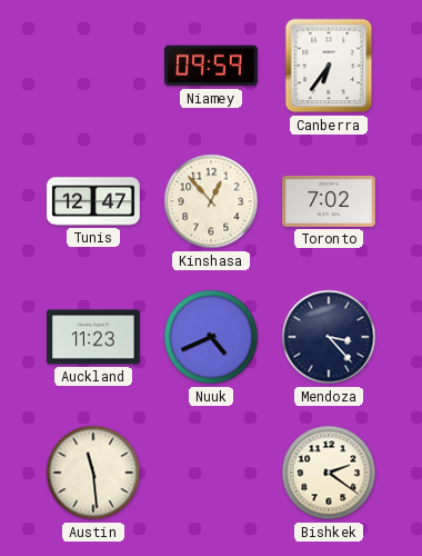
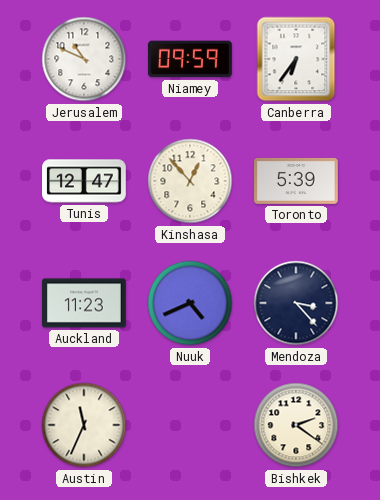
Jerusalem: none -> 10:49 (84, 59)
Toronto: 7:02 -> 5:39 (297, 181)
Austin: 11:29 -> 11:34 (84, 425)
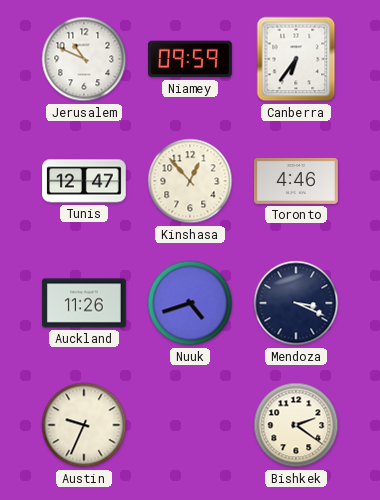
Toronto: 5:39 -> 4:46 (297, 181)
Auckland: 11:23 -> 11:26 (85, 303)
Nuuk: 4:41 -> 4:42 (190, 303)
Mendoza: 3:23 -> 3:19 (296, 303)
Austin: 11:34 -> 9:34 (84, 425)
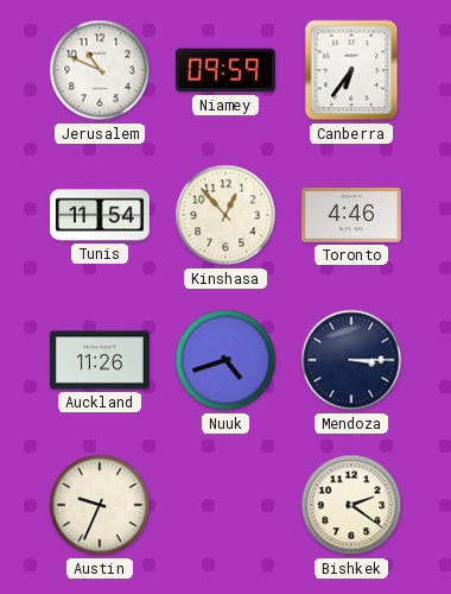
Tunis: 12:47 -> 11:54 (100, 215)
Mendoza: 3:19 -> 3:15 (351, 360)
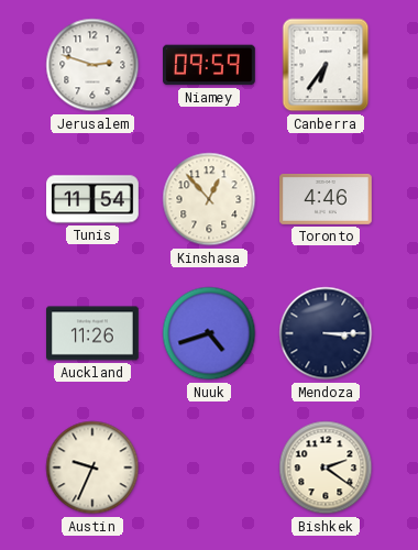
Jerusalem: 10:49 -> 2:48 (92, 65)
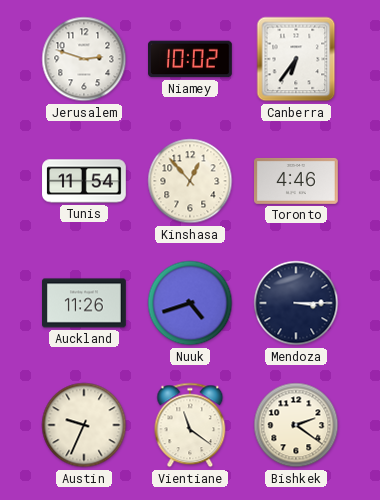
Niamey: 09:59 -> 10:02 (191, 59)
Vientiane: none -> 11:21 (190, 425)
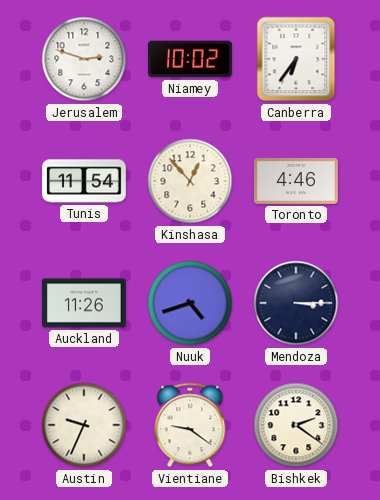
Vientiane: 11:21 -> 9:21 (190, 425)
